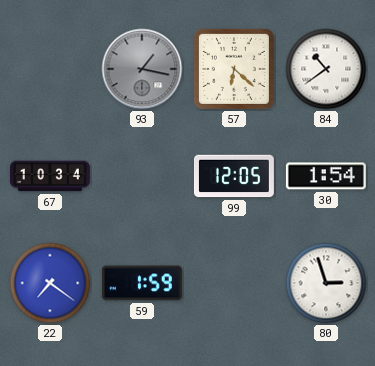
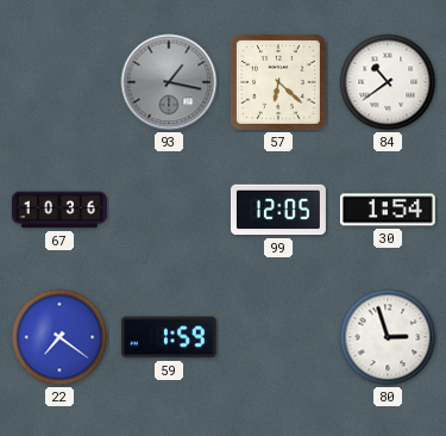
67: 10:34 -> 10:36 (59, 210)
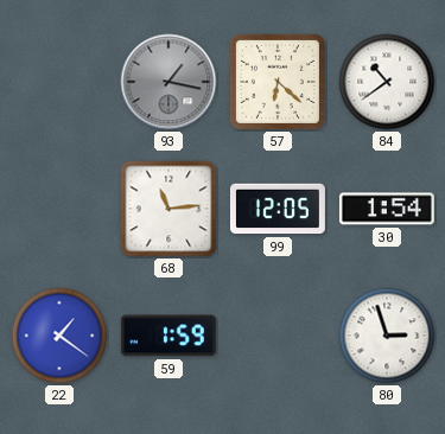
67: 10:36 -> none (59, 210)
68: none -> 11:14 (169, 209)
22: 7:21 -> 1:21 (59, 336)
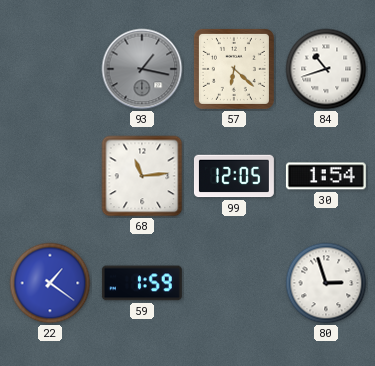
84: 10:39 -> 10:42 (326, 69)
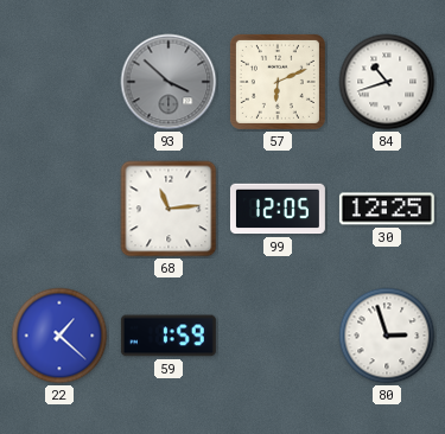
93: 1:17 -> 3:52 (169, 82)
57: 6:22 -> 6:11 (278, 82)
30: 1:54 -> 12:25 (387, 209)
22: 1:21 -> 1:22 (59, 336)
